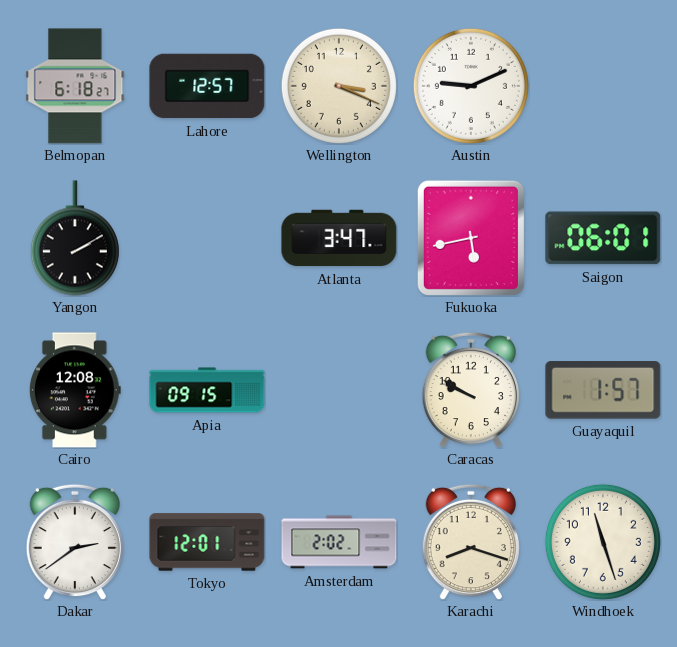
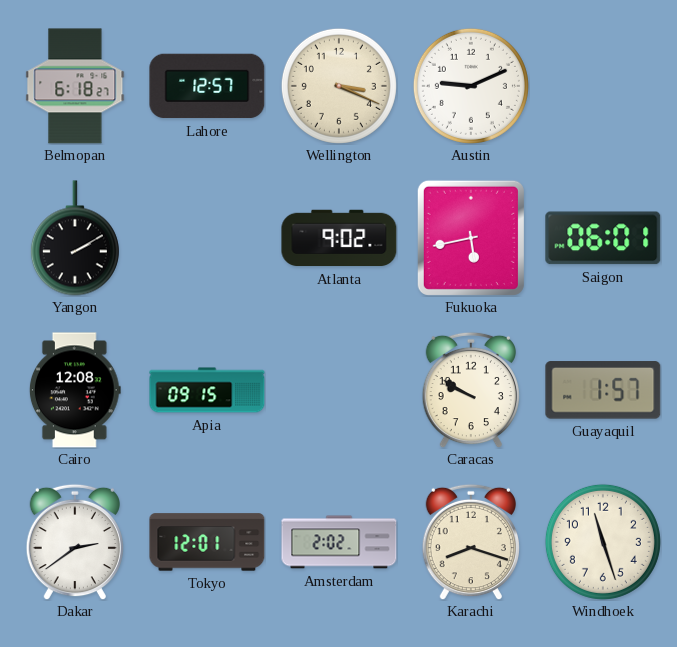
Atlanta: 3:47 -> 9:02 (339, 238)
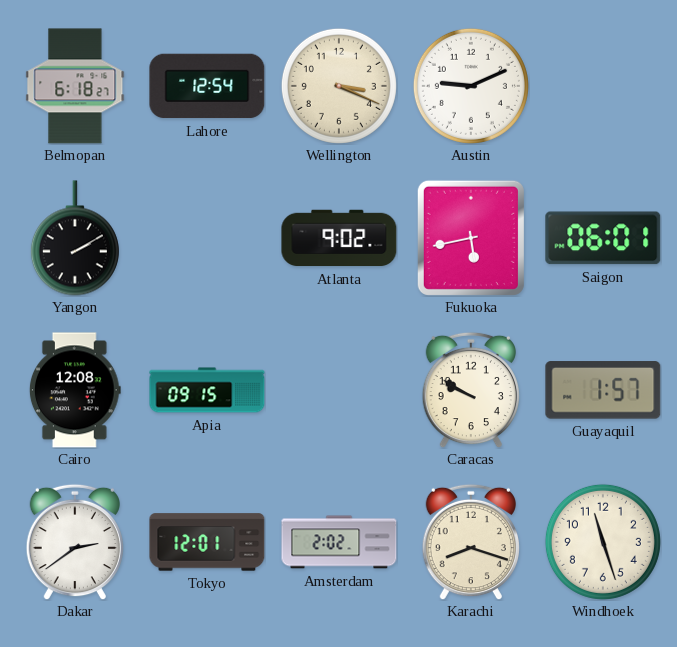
Lahore: 12:57 -> 12:54 (207, 86)
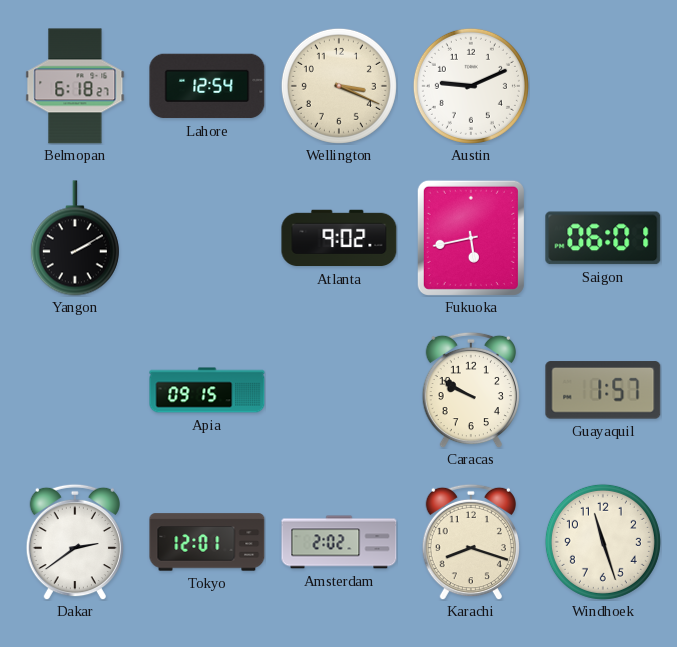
Cairo: 12:08 -> none (75, 390)
